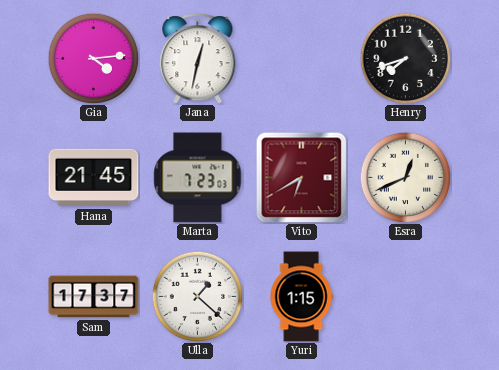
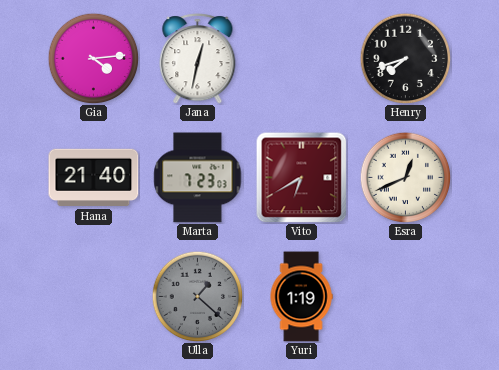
Hana: 21:45 -> 21:40 (94, 178)
Sam: 17:37 -> none (94, 297)
Ulla dial: white -> grey (197, 296)
Yuri: 1:15 -> 1:19 (301, 297)
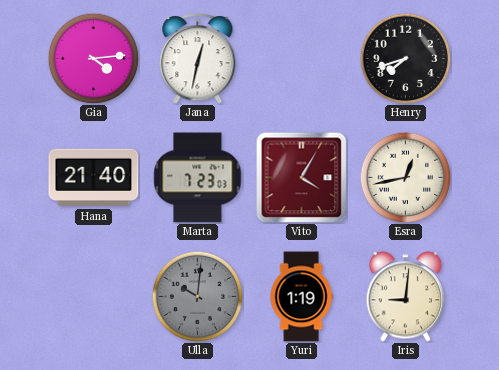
Vito: 6:40 -> 4:05 (301, 177)
Esra: 12:41 -> 12:43 (405, 177)
Ulla: 1:22 -> 10:01 (197, 296)
Iris: none -> 9:01 (406, 297)
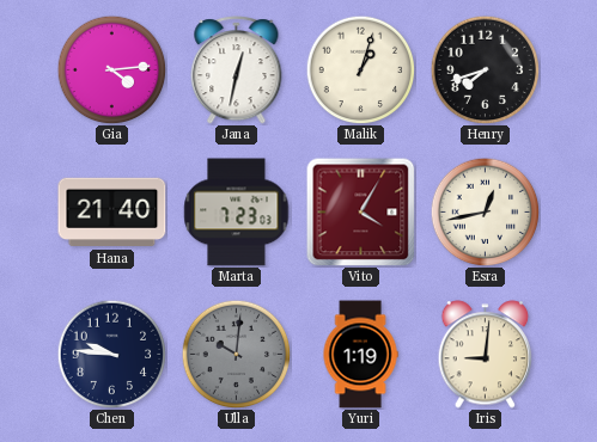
Malik: none -> 1:03 (360, 69)
Chen: none -> 9:46 (111, 354)
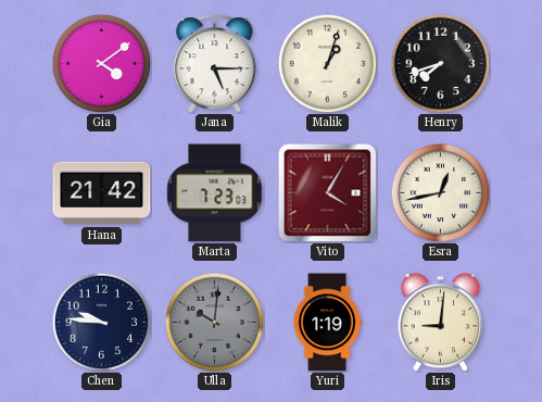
Gia: 4:14 -> 4:09 (101, 63)
Jana: 12:32 -> 5:15 (215, 64)
Hana: 21:40 -> 21:42 (102, 193)
